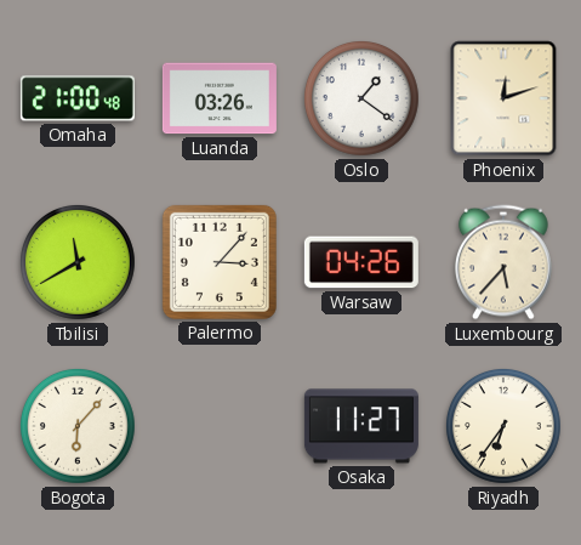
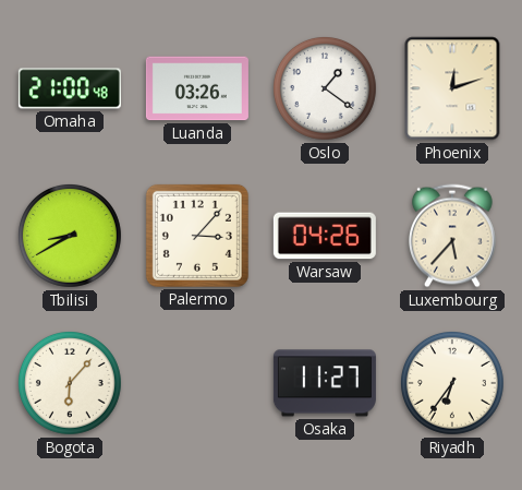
Tbilisi: 11:40 -> 8:40 (71, 236)
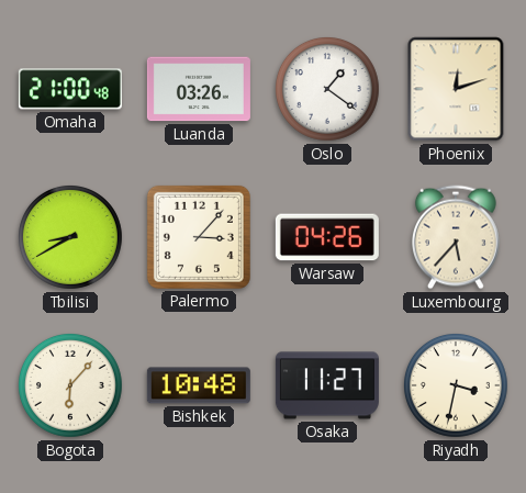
Bishkek: none -> 10:48 (199, 385)
Riyadh: 6:36 -> 3:32 (457, 385)
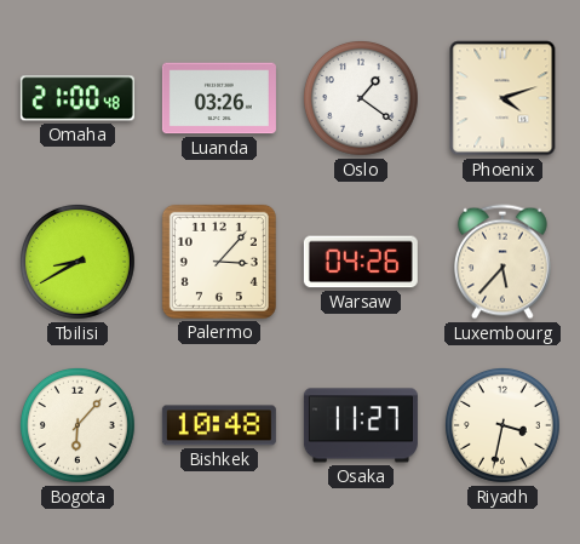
Phoenix: 12:12 -> 4:12 (503, 98)
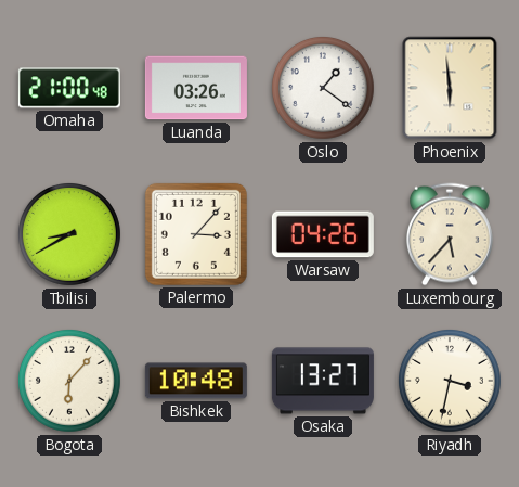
Phoenix: 4:12 -> 5:59 (450, 88)
Osaka: 11:27 -> 13:27 (323, 381)
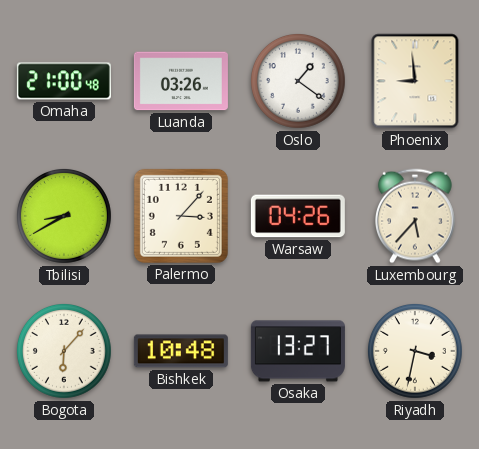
Phoenix: 5:59 -> 8:59 (415, 81)
